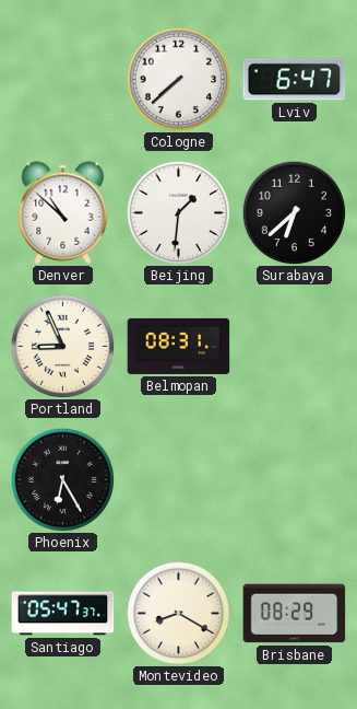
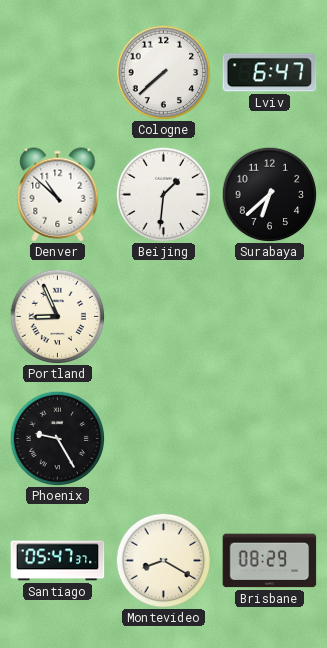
Belmopan: 08:31 -> none (179, 346)
Phoenix: 6:25 -> 9:25 (57, 438)
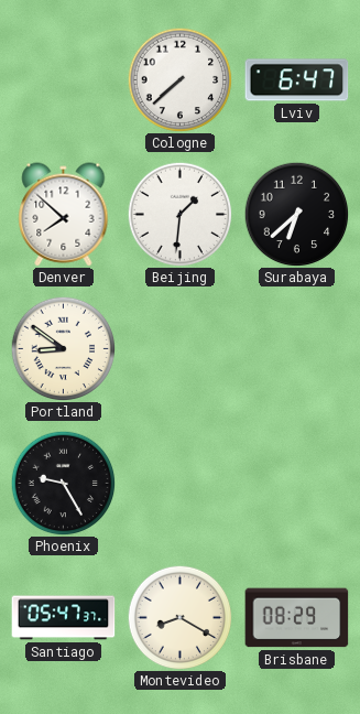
Denver: 10:52 -> 7:52 (64, 215)
Portland: 8:56 -> 8:51 (63, 348)
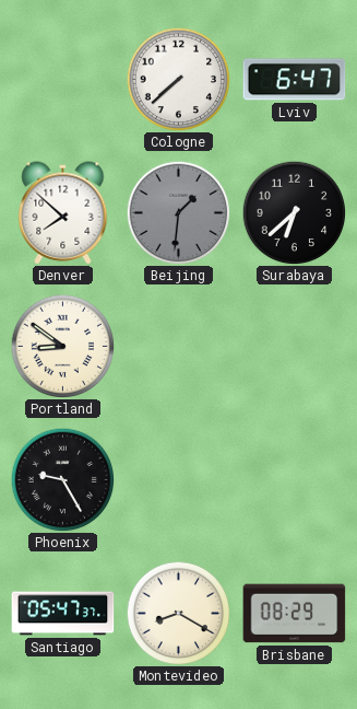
Beijing dial: white -> grey (178, 212)
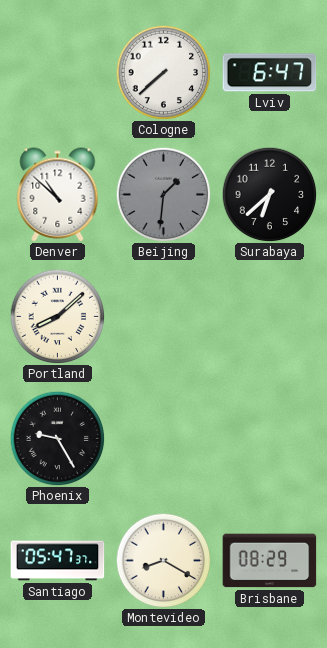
Denver: 7:52 -> 10:52 (58, 195)
Portland: 8:51 -> 8:08 (57, 316)
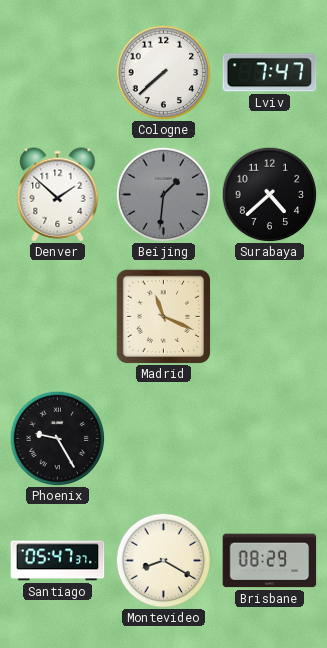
Lviv: 6:47 -> 7:47 (270, 73)
Denver: 10:52 -> 1:52 (58, 195)
Surabaya: 6:38 -> 4:38 (269, 194)
Portland: 8:08 -> none (57, 316)
Madrid: none -> 11:19 (163, 316)
